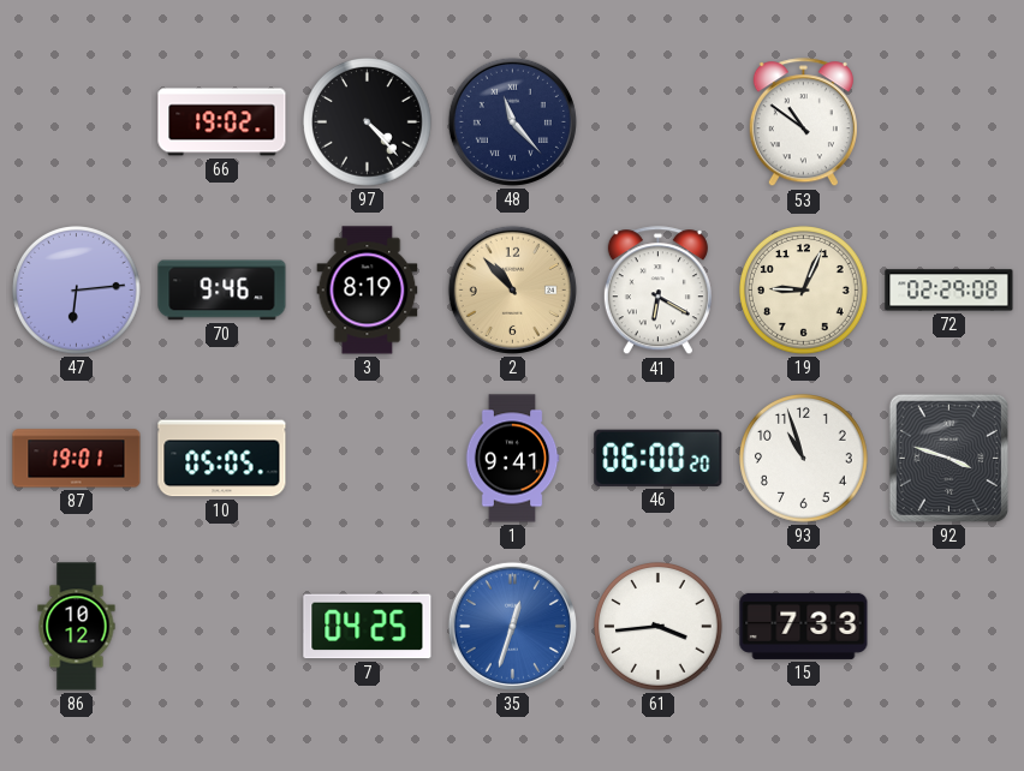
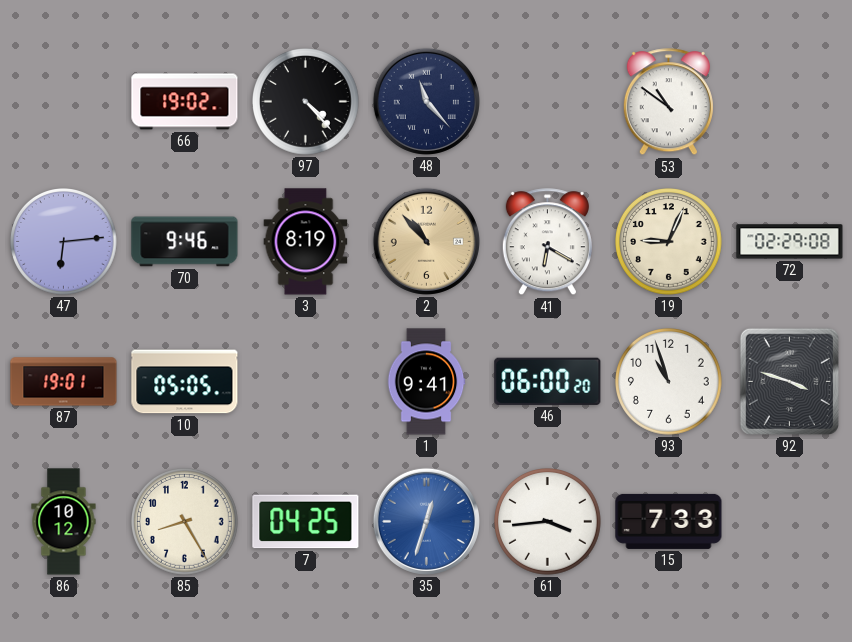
85: none -> 8:25 (185, 522)
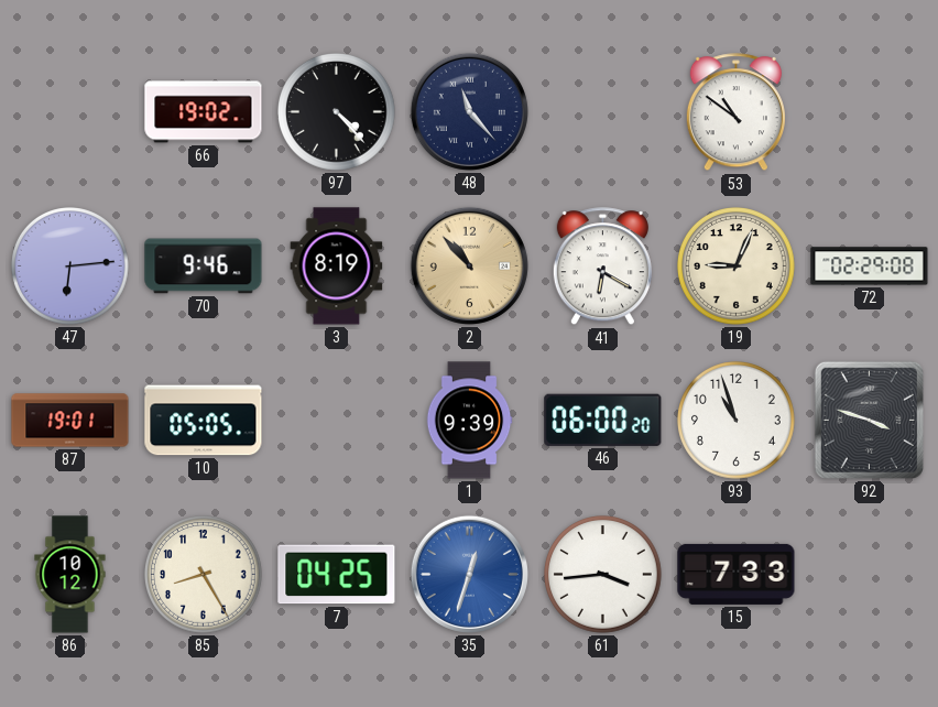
1: 9:41 -> 9:39 (469, 421)
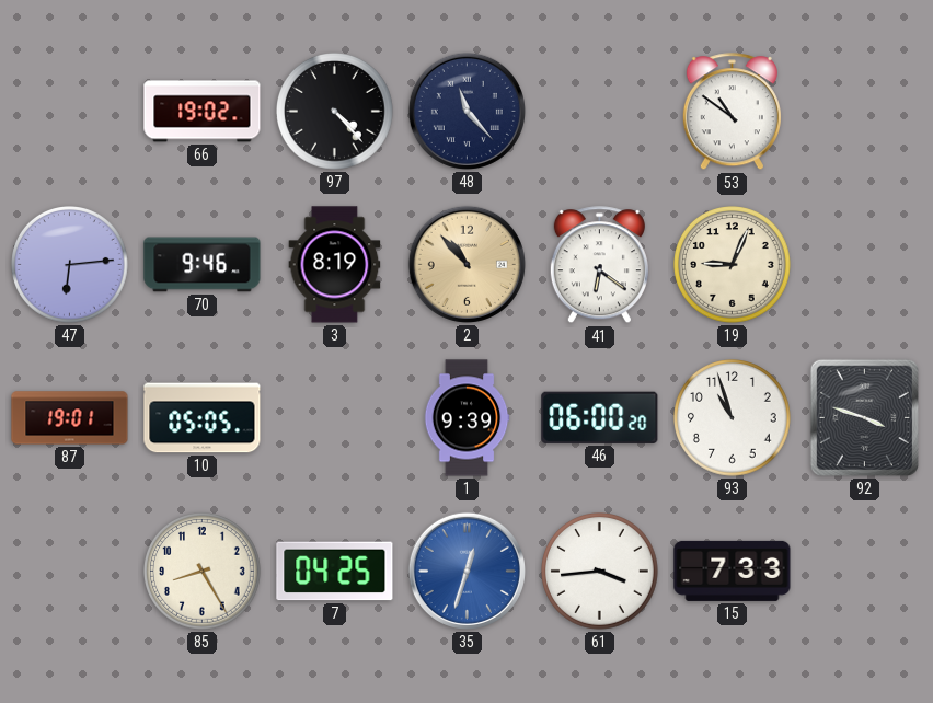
41: 6:20 -> 6:21 (599, 265)
72: 02:29 -> none (870, 267)
86: 10:12 -> none (70, 575)
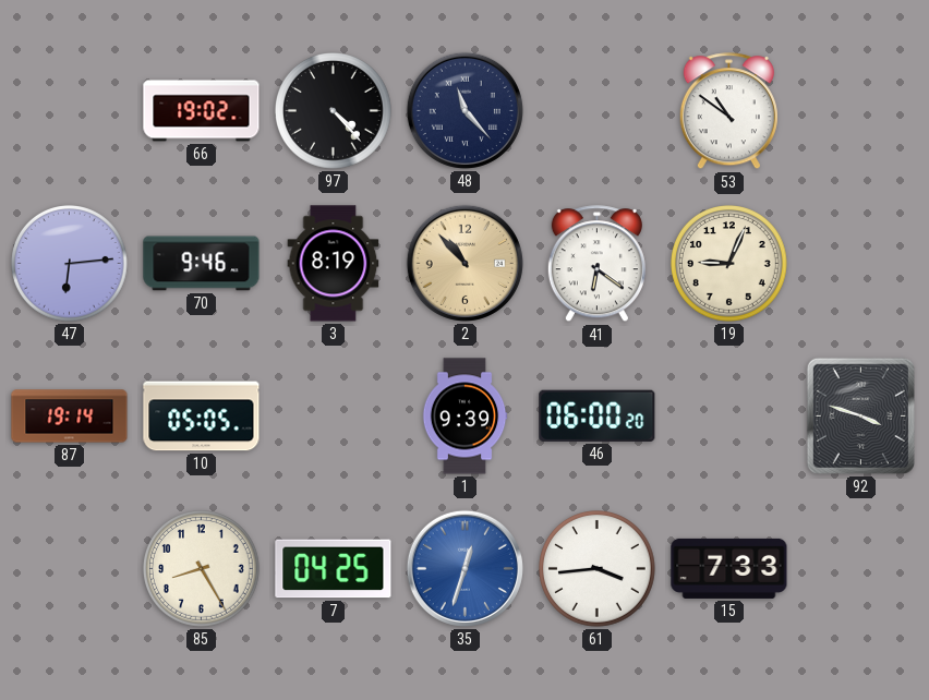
87: 19:01 -> 19:14 (70, 417)
93: 10:57 -> none (733, 418)
